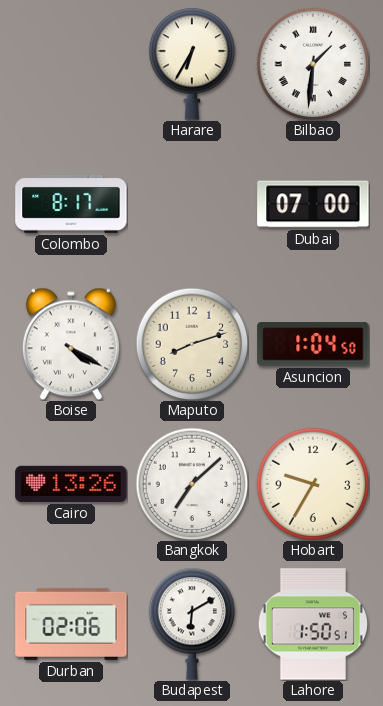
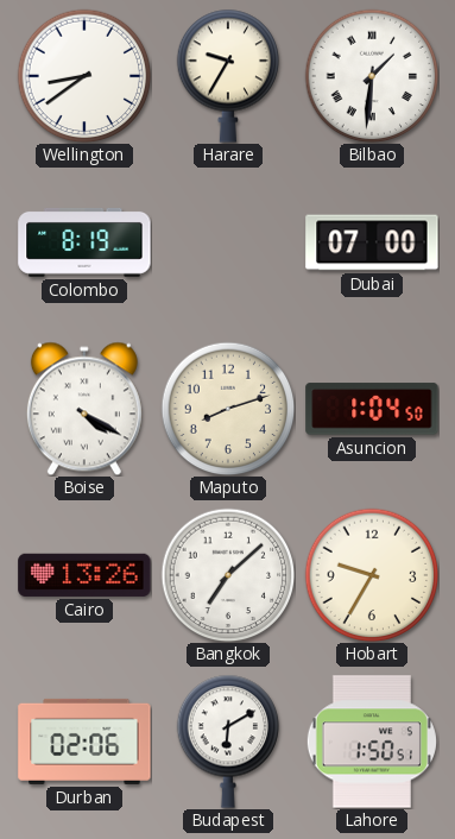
Wellington: none -> 8:39 (84, 76)
Harare: 6:35 -> 9:35 (228, 76)
Colombo: 8:17 -> 8:19 (84, 242)
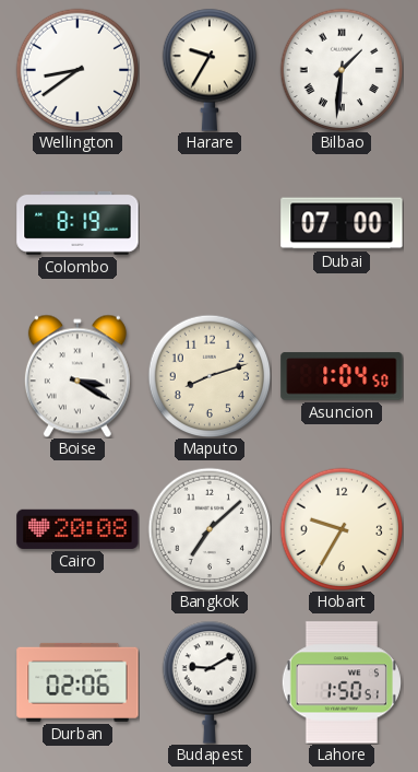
Boise: 4:20 -> 3:20 (77, 376)
Cairo: 13:26 -> 20:08 (77, 529)
Budapest: 6:10 -> 9:10 (210, 682)
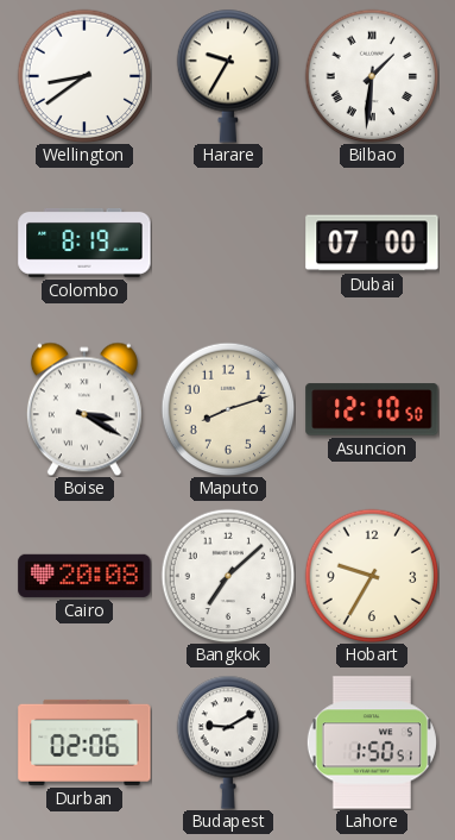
Asuncion: 1:04 -> 12:10 (372, 409)
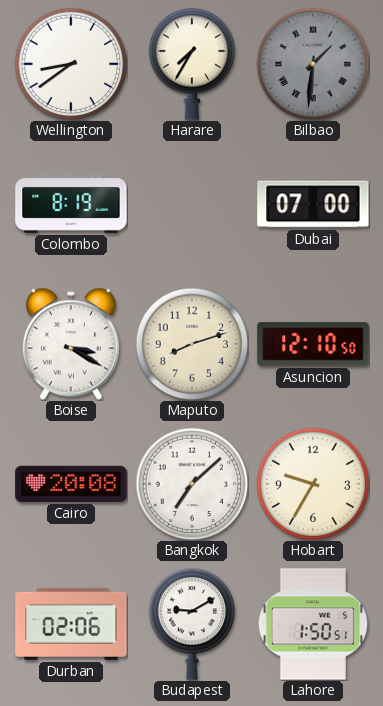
Harare: 9:35 -> 7:35 (192, 64)
Bilbao dial: white -> grey (313, 64)
